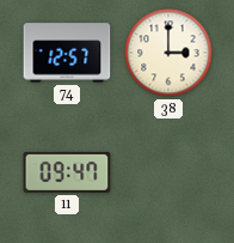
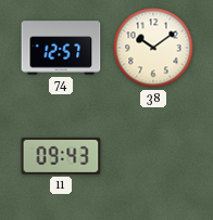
38: 3:00 -> 10:09 (153, 48)
11: 09:47 -> 09:43 (61, 156)
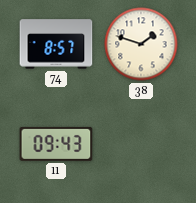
74: 12:57 -> 8:57 (56, 44)
38: 10:09 -> 1:48 (141, 44)
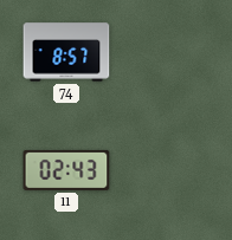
38: 1:48 -> none (141, 44)
11: 09:43 -> 02:43 (66, 170)
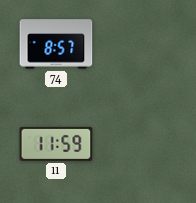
11: 02:43 -> 11:59 (56, 144)
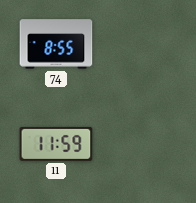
74: 8:57 -> 8:55 (56, 44)
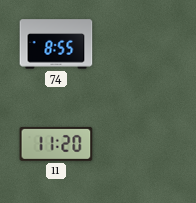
11: 11:59 -> 11:20 (56, 144)
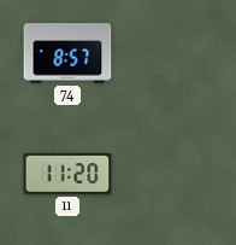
74: 8:55 -> 8:57 (67, 53)
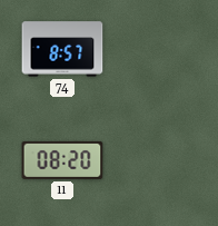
11: 11:20 -> 08:20 (62, 160)
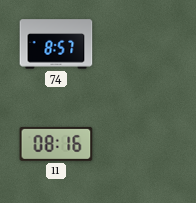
11: 08:20 -> 08:16 (56, 144)
